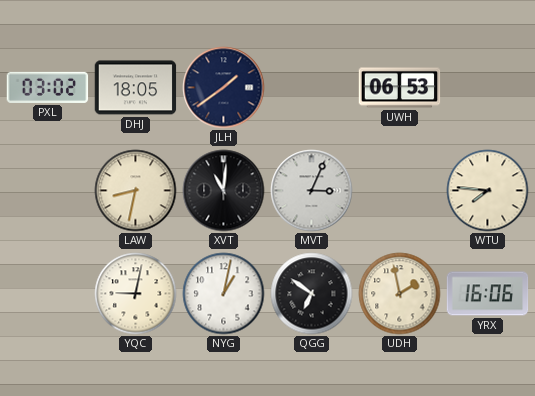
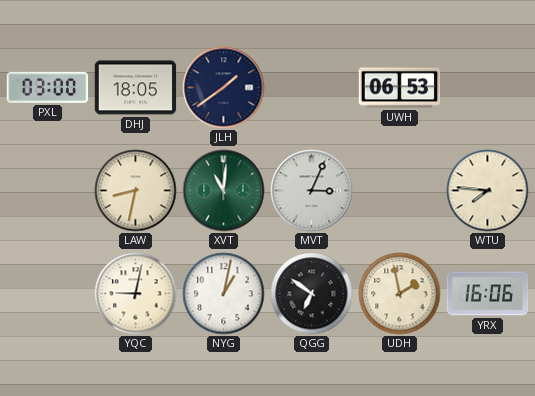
PXL: 03:02 -> 03:00 (48, 87)
XVT dial: black -> green (224, 191)
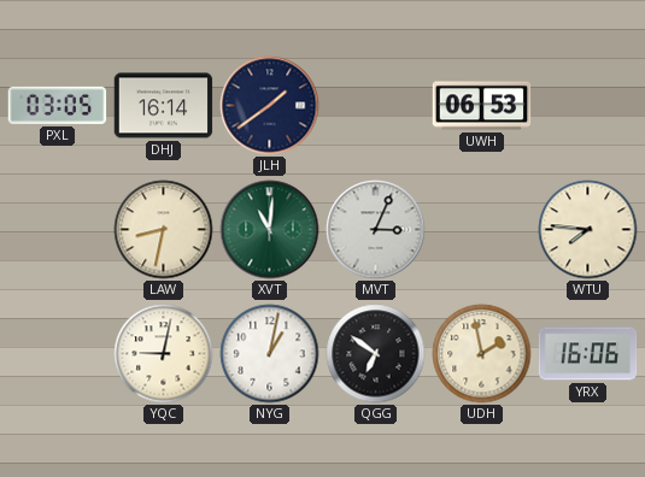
PXL: 03:00 -> 03:05 (58, 105)
DHJ: 18:05 -> 16:14 (164, 106)
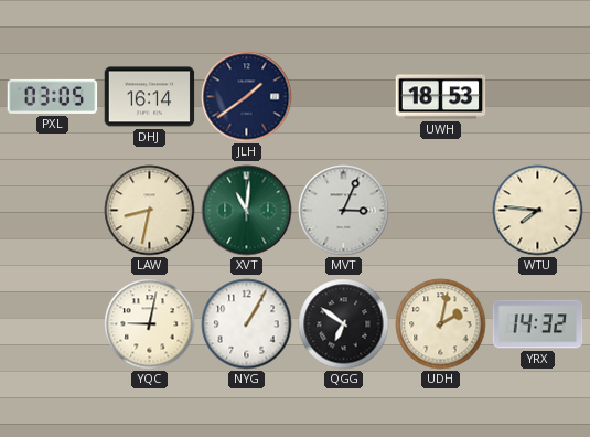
UWH: 06:53 -> 18:53 (441, 97)
NYG: 1:02 -> 1:05 (247, 324)
UDH: 1:58 -> 2:02 (441, 324)
YRX: 16:06 -> 14:32 (538, 324)
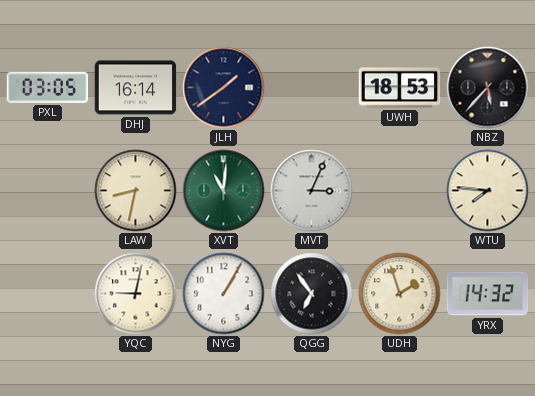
NBZ: none -> 5:37 (488, 88)
QGG: 6:51 -> 6:54 (312, 294)
UDH: 2:02 -> 1:57 (400, 294)
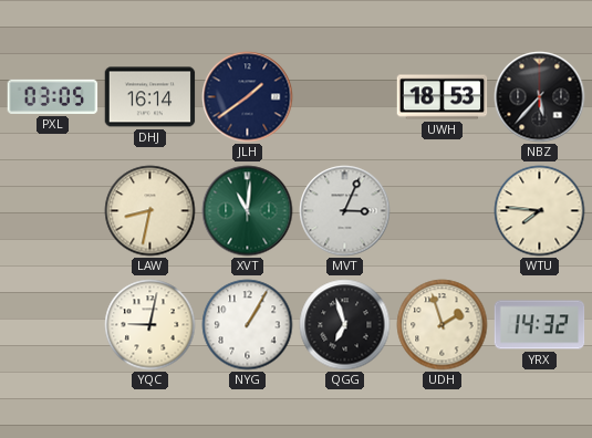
QGG: 6:54 -> 6:57 (345, 325)
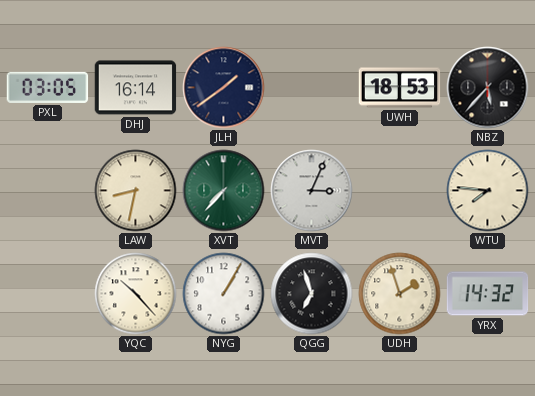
XVT: 11:01 -> 7:37 (224, 191)
YQC: 9:02 -> 10:23 (136, 294)
